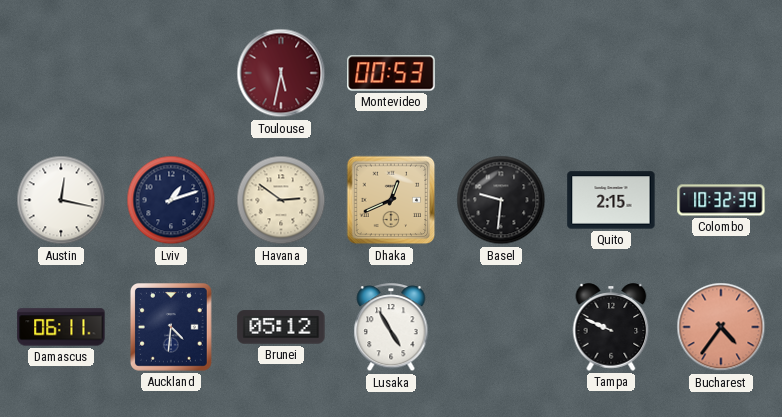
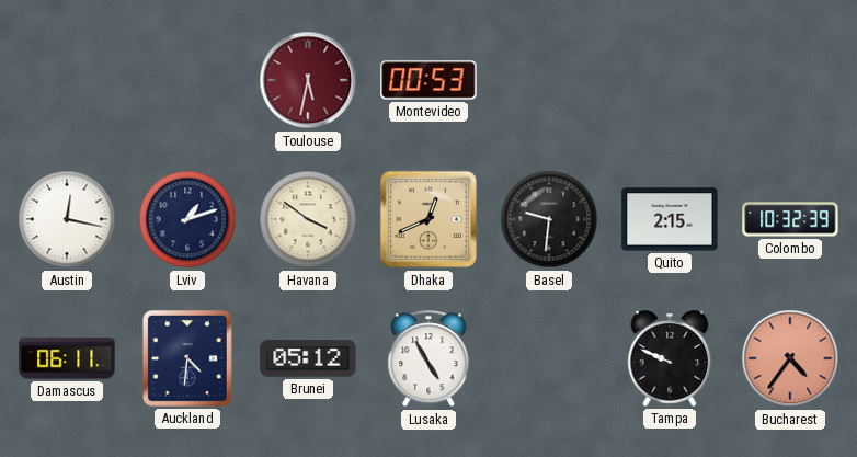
Havana: 2:51 -> 3:51 (308, 219)
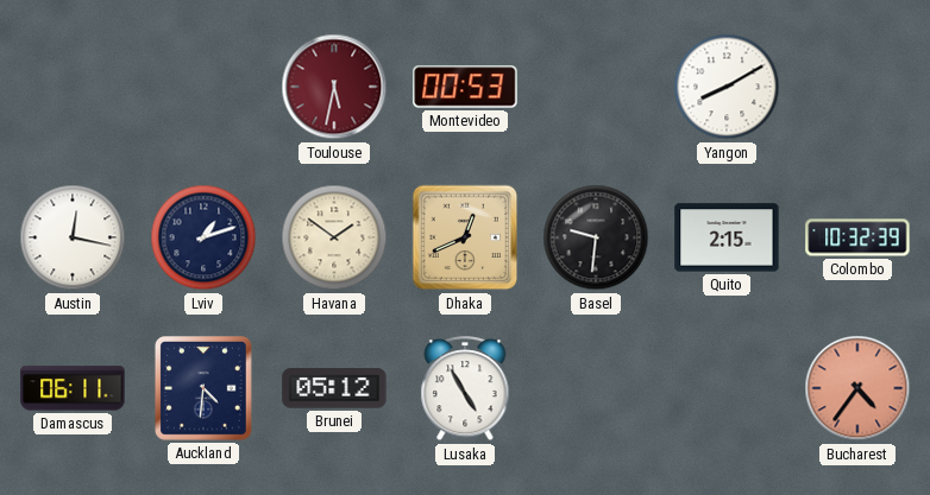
Yangon: none -> 8:10 (727, 87)
Havana: 3:51 -> 1:51 (334, 237)
Tampa: 9:49 -> none (670, 358)
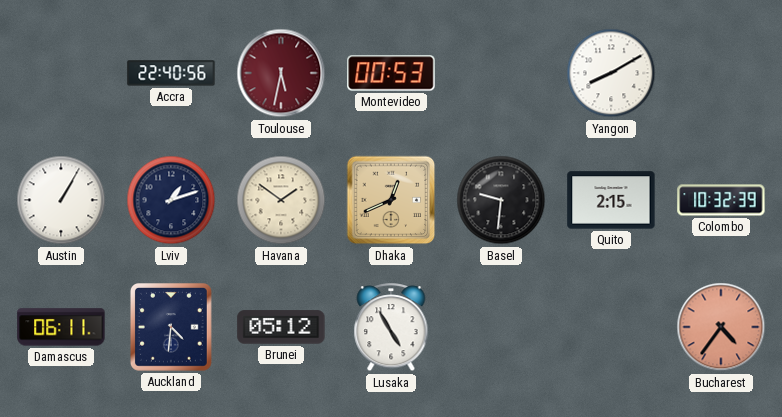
Accra: none -> 22:40 (171, 73)
Austin: 12:17 -> 1:05 (61, 200)
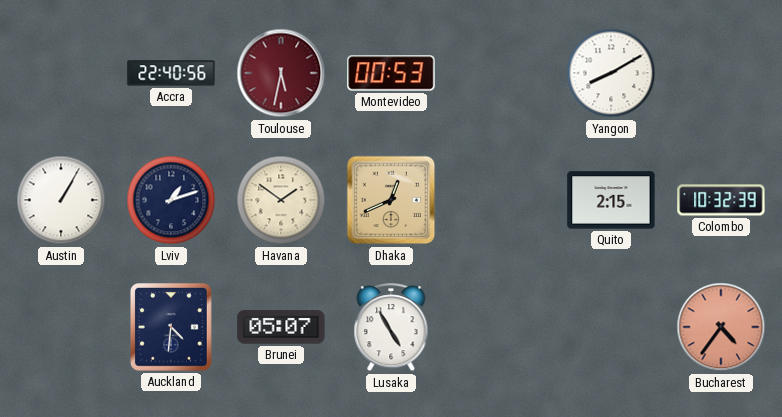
Basel: 9:31 -> none (501, 200)
Damascus: 06:11 -> none (61, 327)
Brunei: 05:12 -> 05:07 (281, 327)
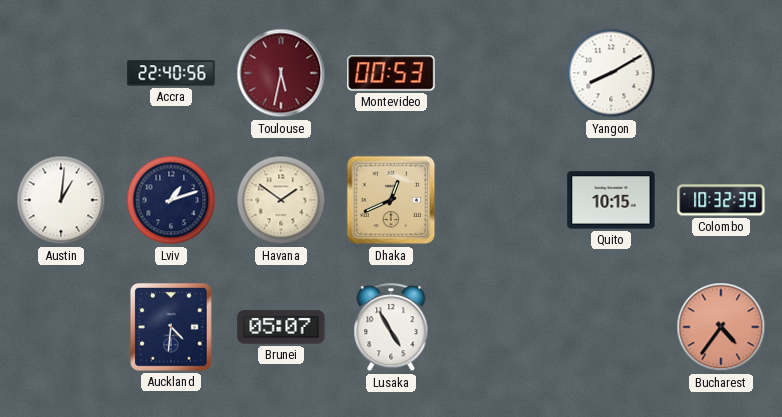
Austin: 1:05 -> 1:01 (61, 200)
Quito: 2:15 -> 10:15 (611, 200)
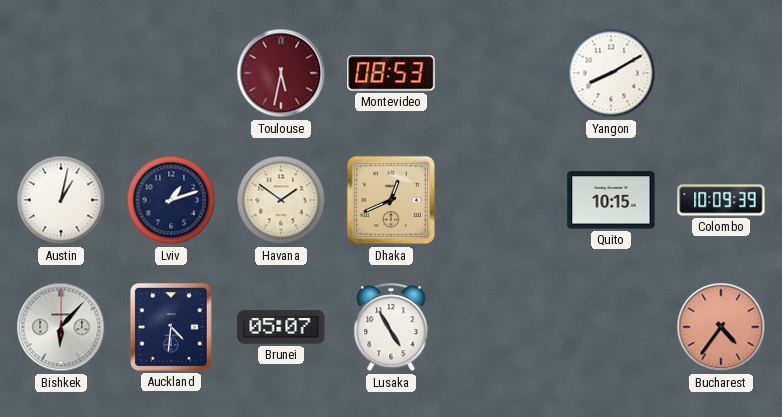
Accra: 22:40 -> none (171, 73)
Montevideo: 00:53 -> 08:53 (391, 73)
Austin: 1:01 -> 1:02 (61, 200)
Colombo: 10:32 -> 10:09 (721, 200)
Bishkek: none -> 6:07 (61, 327)
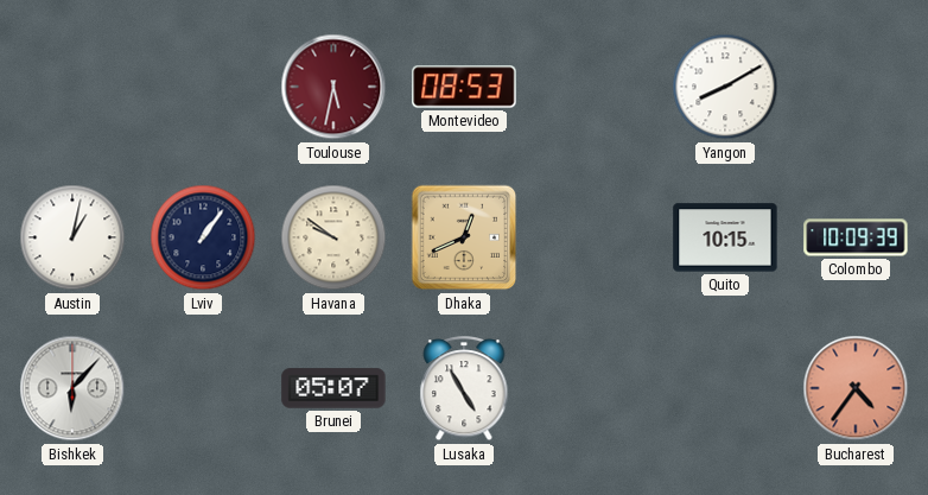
Lviv: 1:12 -> 1:06 (203, 237)
Havana: 1:51 -> 9:51 (333, 237)
Auckland: 4:31 -> none (171, 328)
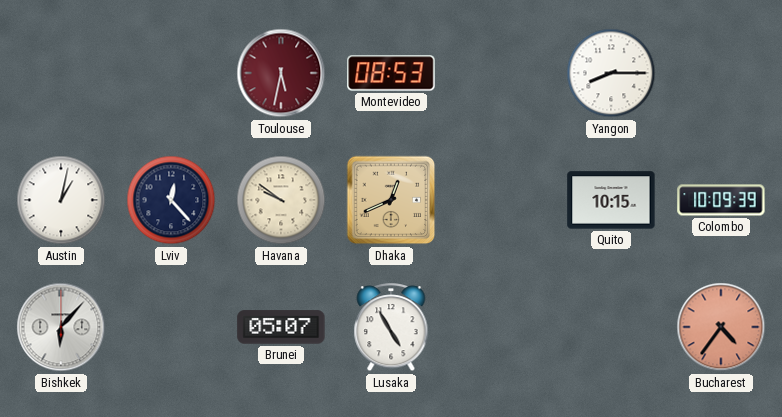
Yangon: 8:10 -> 8:15 (611, 73)
Lviv: 1:06 -> 12:23 (171, 200)
